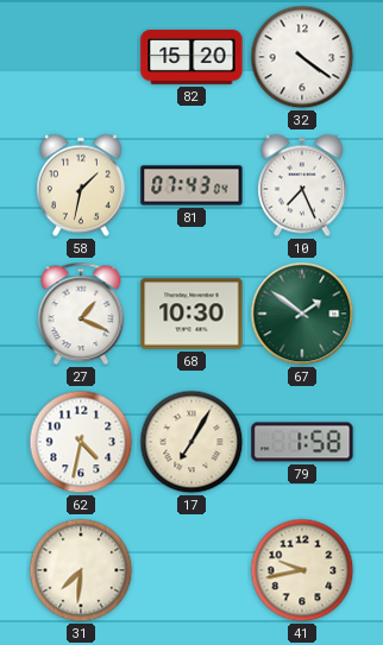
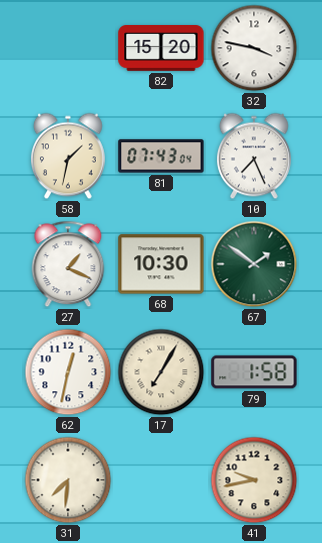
32: 4:21 -> 3:47 (254, 48)
62: 4:32 -> 12:32 (68, 372)
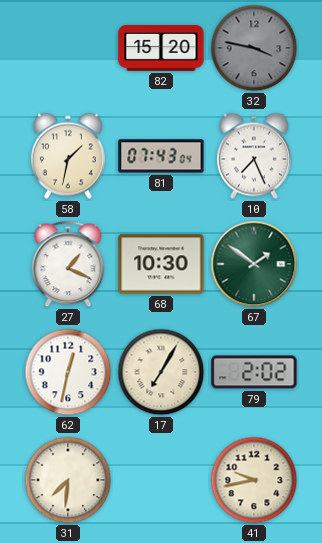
32 dial: white -> grey (254, 48)
79: 1:58 -> 2:02 (254, 372)
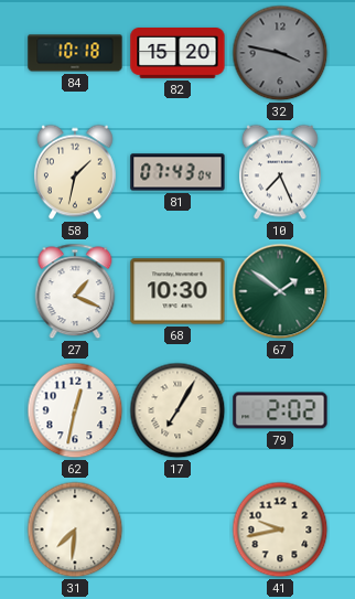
84: none -> 10:18 (75, 53)
